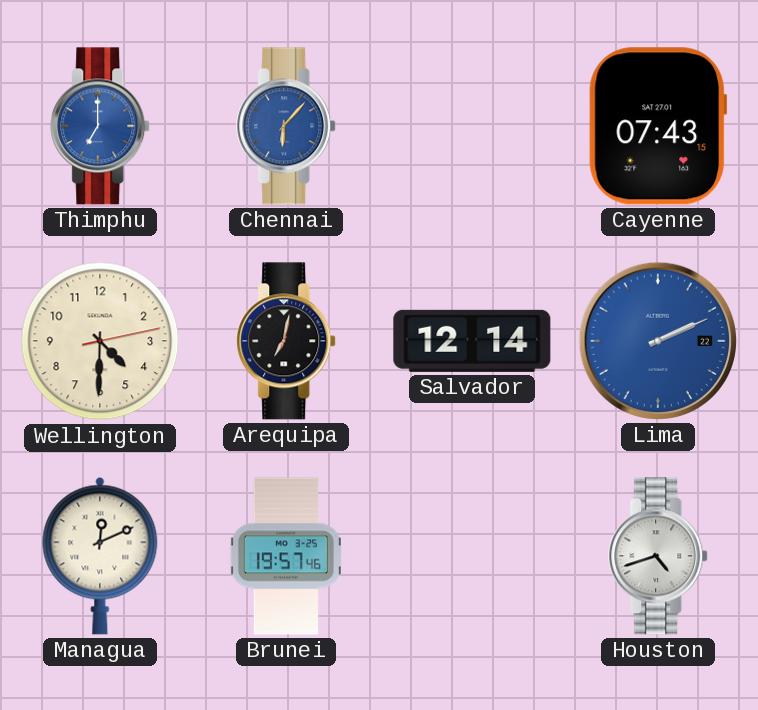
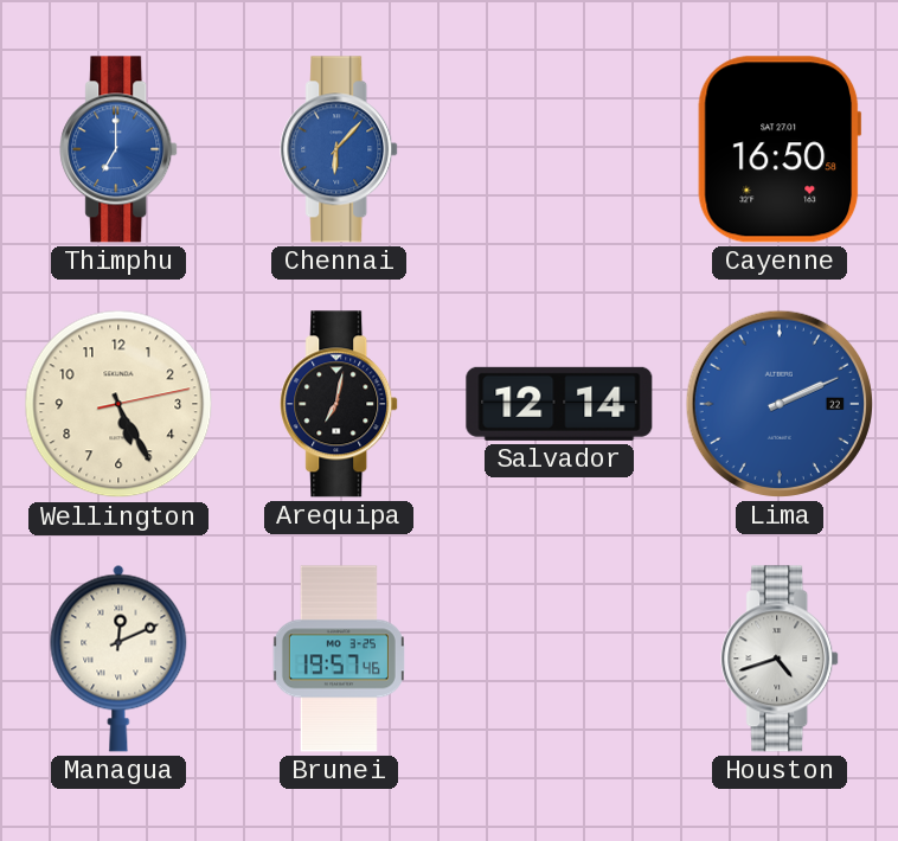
Cayenne: 07:43 -> 16:50 (780, 149)
Wellington: 4:30 -> 5:25 (118, 404)
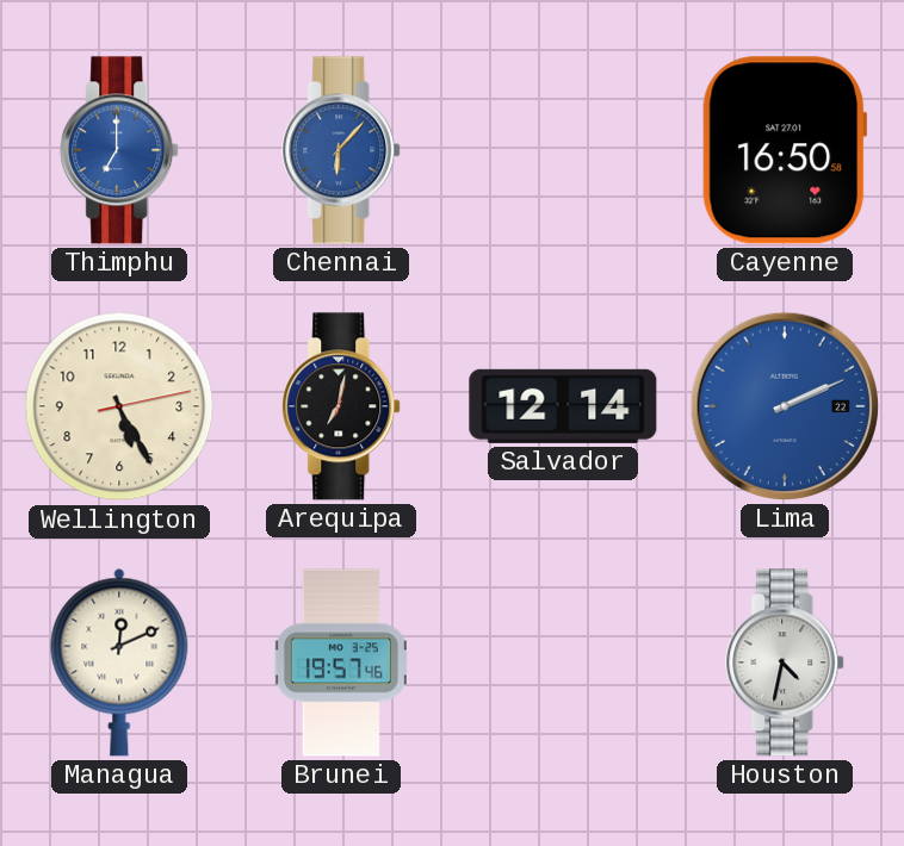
Houston: 4:42 -> 4:32 (786, 663)
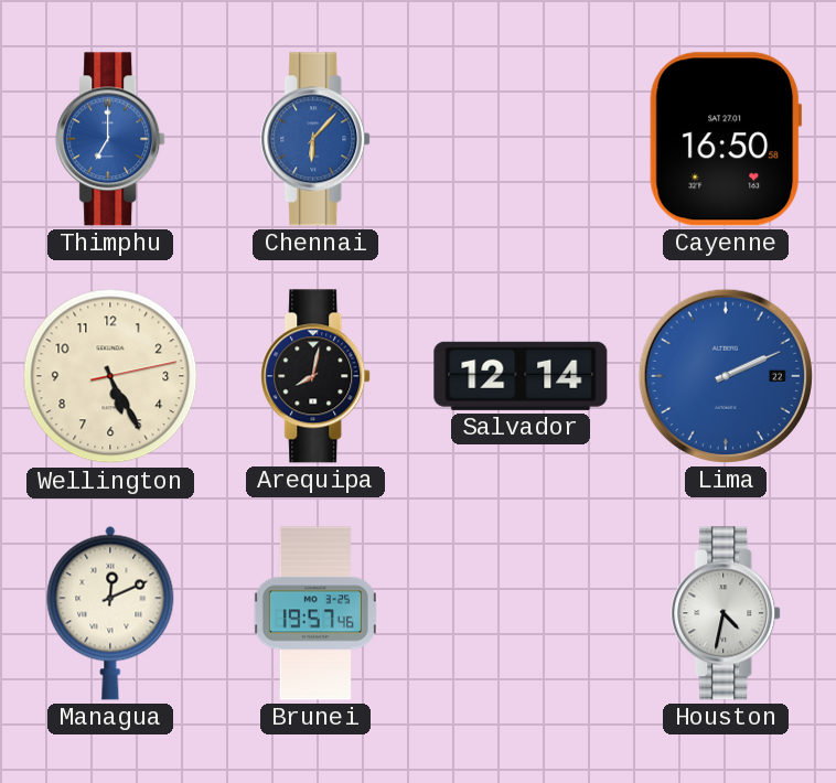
Arequipa: 7:02 -> 8:02 (317, 376)
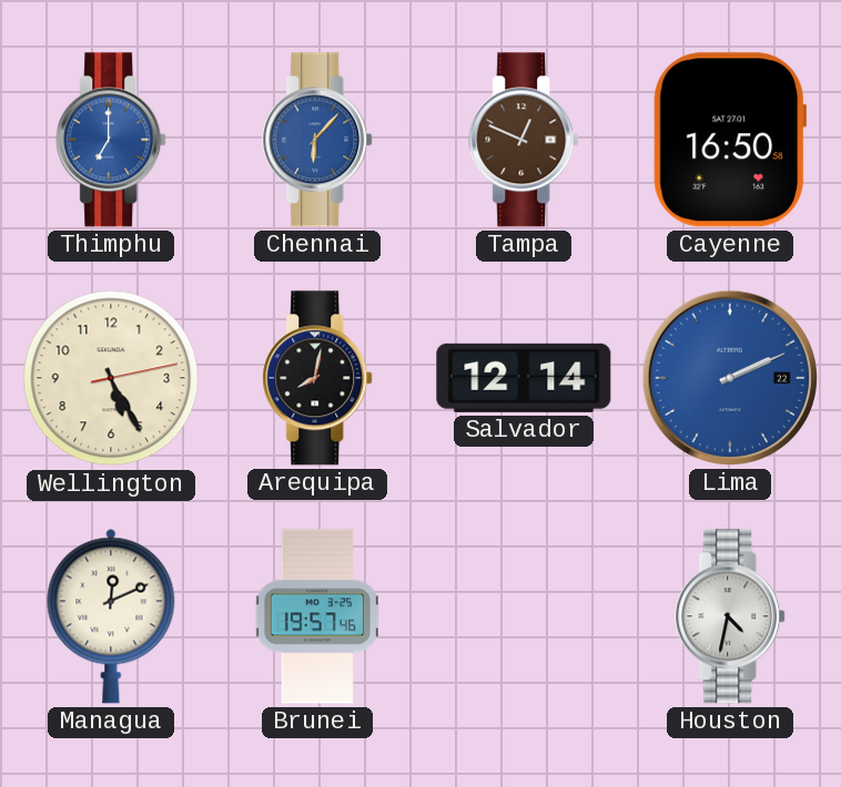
Tampa: none -> 12:49 (525, 140)
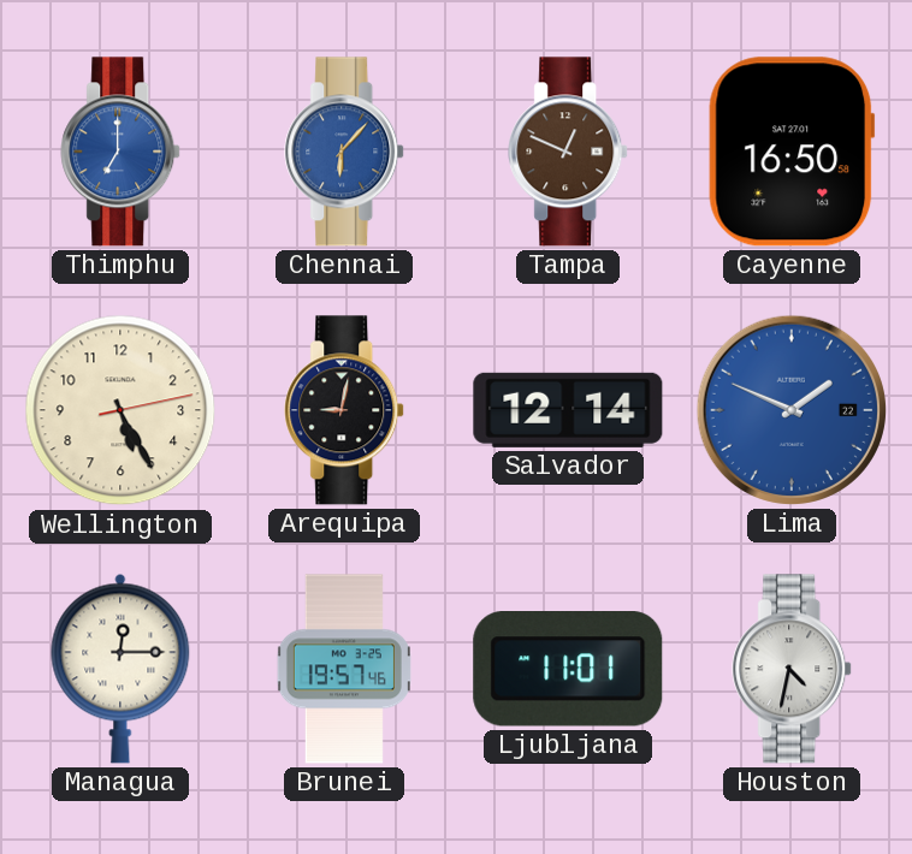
Arequipa: 8:02 -> 9:02 (345, 410)
Lima: 2:11 -> 1:49 (792, 410)
Managua: 12:11 -> 12:15 (120, 669)
Ljubljana: none -> 11:01 (568, 670)
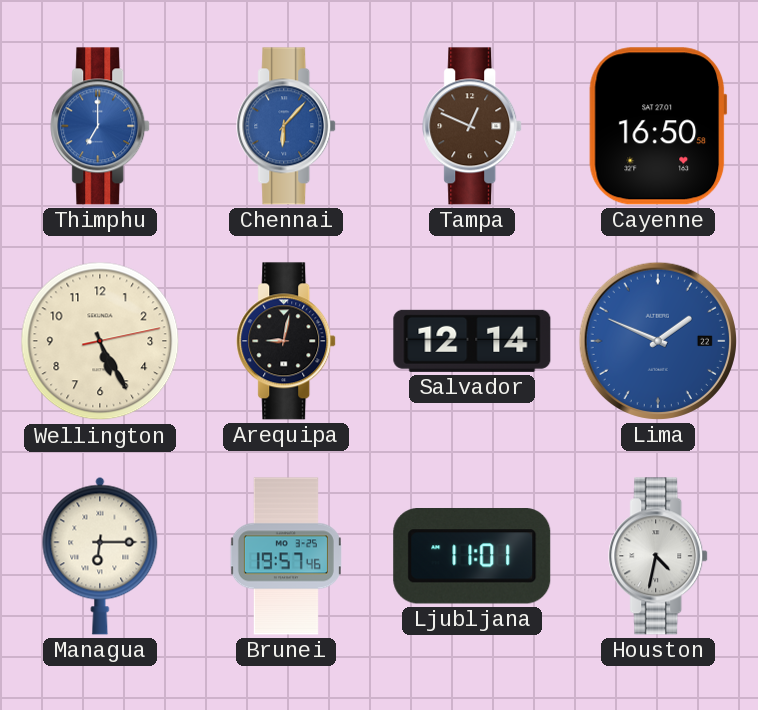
Managua: 12:15 -> 6:15 (100, 556)
